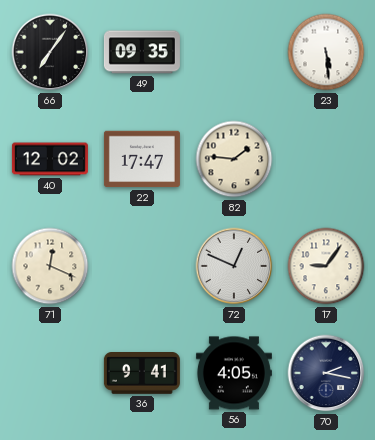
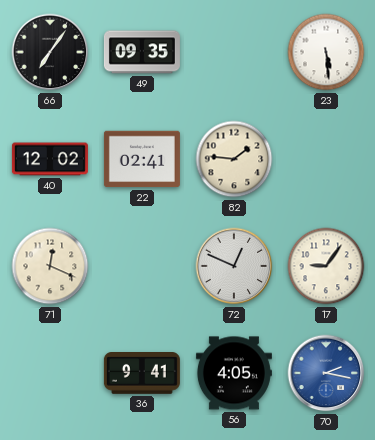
22: 17:47 -> 02:41 (142, 159)
70 dial: navy -> blue (326, 373)
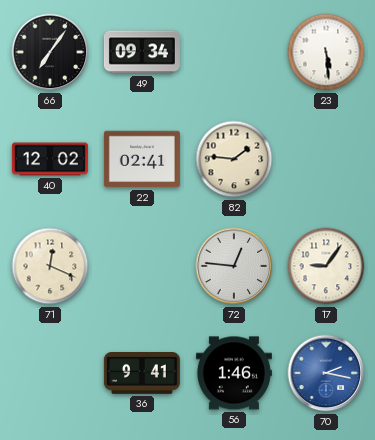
49: 09:35 -> 09:34 (142, 52)
72: 12:49 -> 12:46 (234, 266)
56: 4:05 -> 1:46 (234, 373)
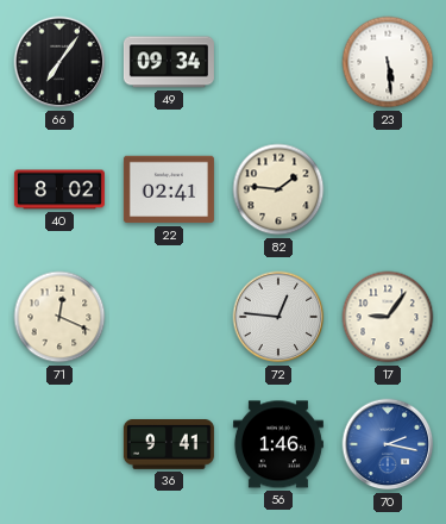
40: 12:02 -> 8:02 (59, 189)
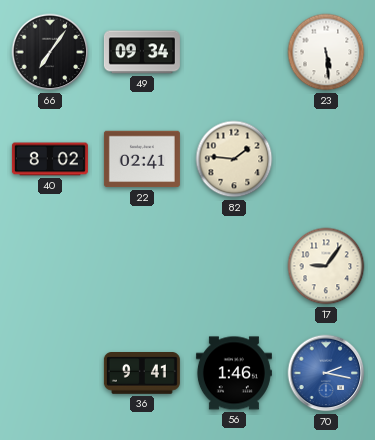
71: 12:19 -> none (59, 317)
72: 12:46 -> none (278, 317)
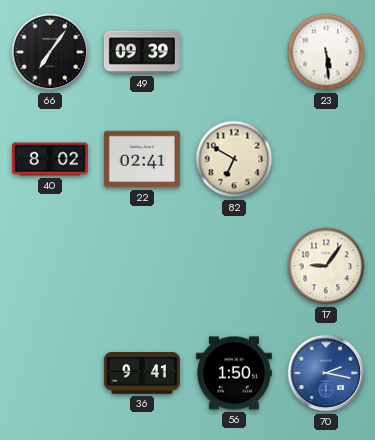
49: 09:34 -> 09:39 (142, 52)
82: 1:46 -> 6:50 (234, 159)
56: 1:46 -> 1:50 (234, 373)
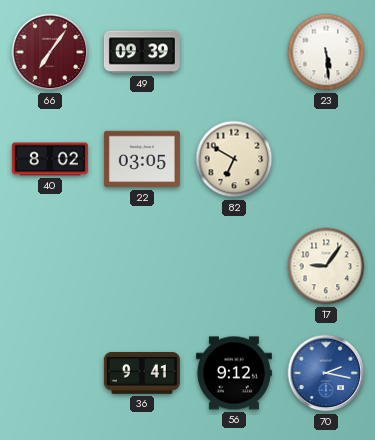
66 dial: black -> burgundy (50, 52)
22: 02:41 -> 03:05 (142, 159)
56: 1:50 -> 9:12 (234, 373)
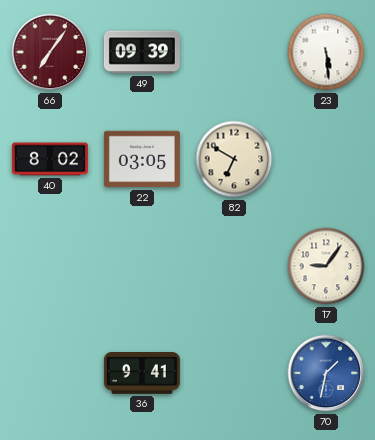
56: 9:12 -> none (234, 373)
70: 2:17 -> 1:32 (326, 373)
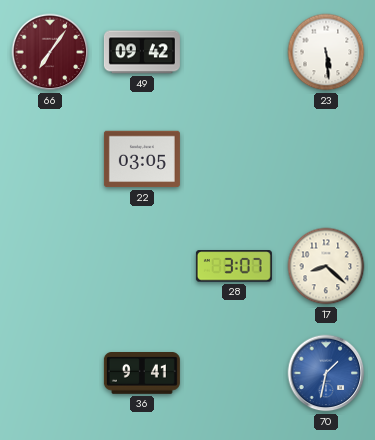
49: 09:39 -> 09:42 (142, 52)
40: 8:02 -> none (50, 159)
82: 6:50 -> none (234, 159)
28: none -> 3:07 (234, 266)
17: 9:06 -> 8:22 (326, 266)
